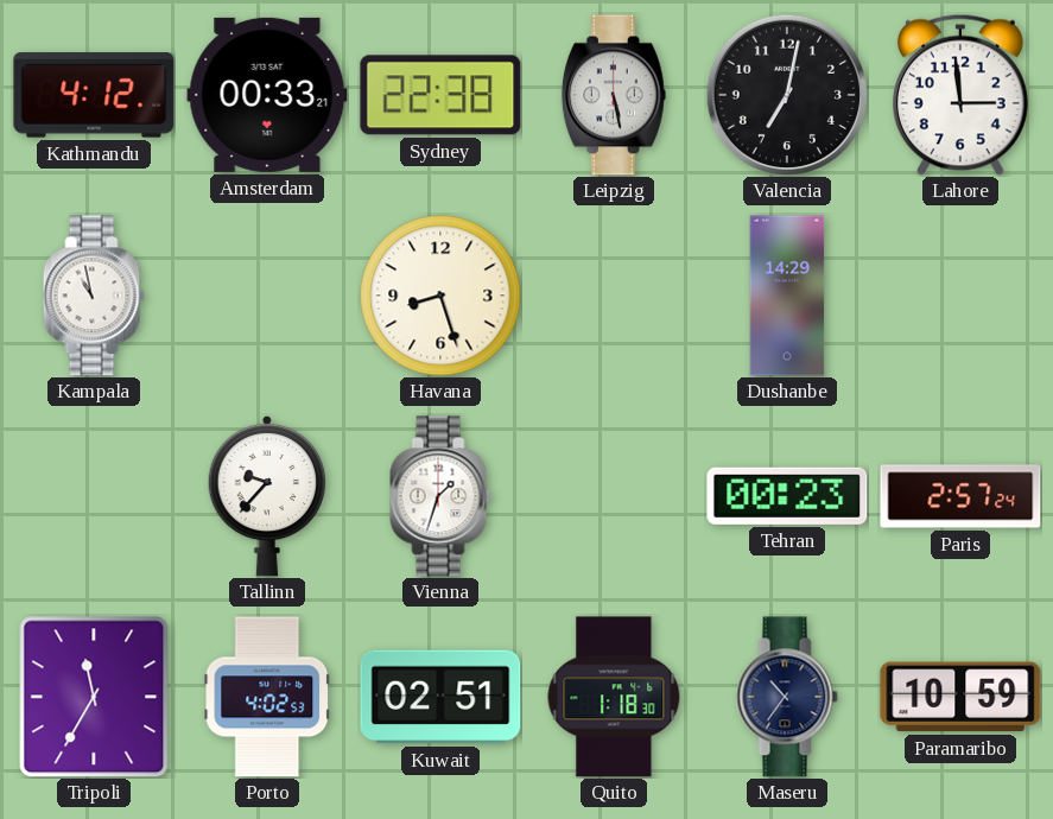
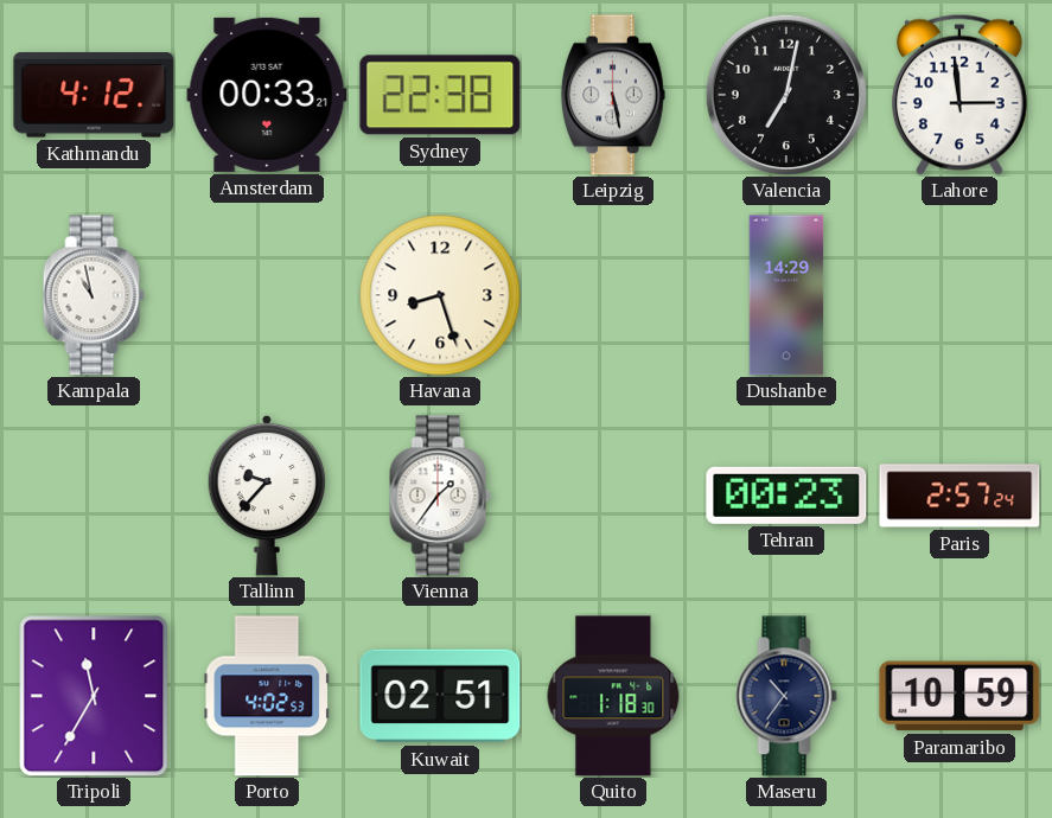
Vienna: 1:33 -> 1:36 (440, 496)
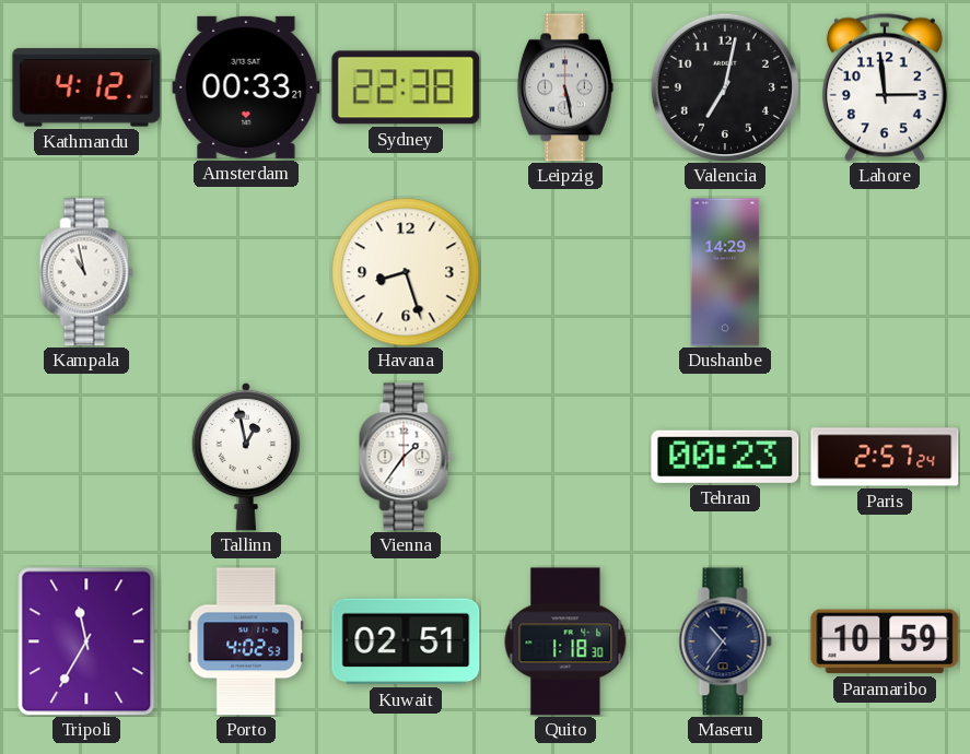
Tallinn: 9:37 -> 12:58 (246, 457)
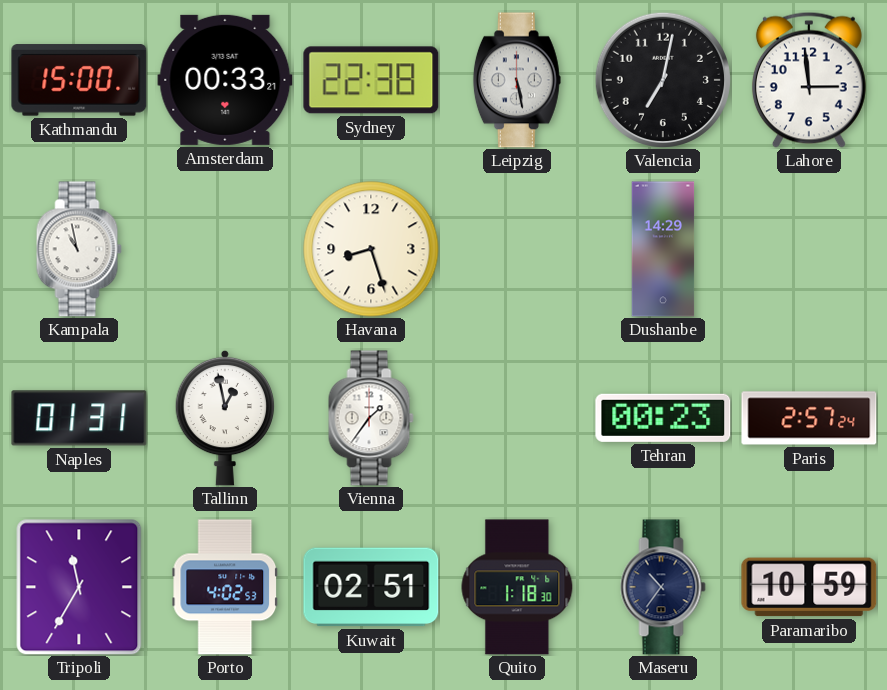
Kathmandu: 4:12 -> 15:00 (79, 80)
Naples: none -> 01:31 (79, 418)
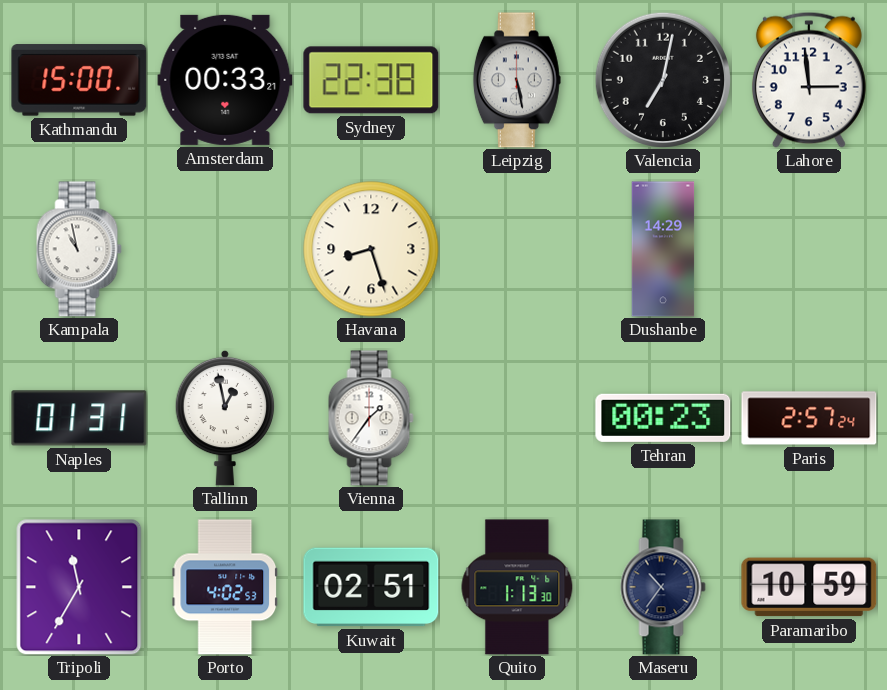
Quito: 1:18 -> 1:13 (517, 587)
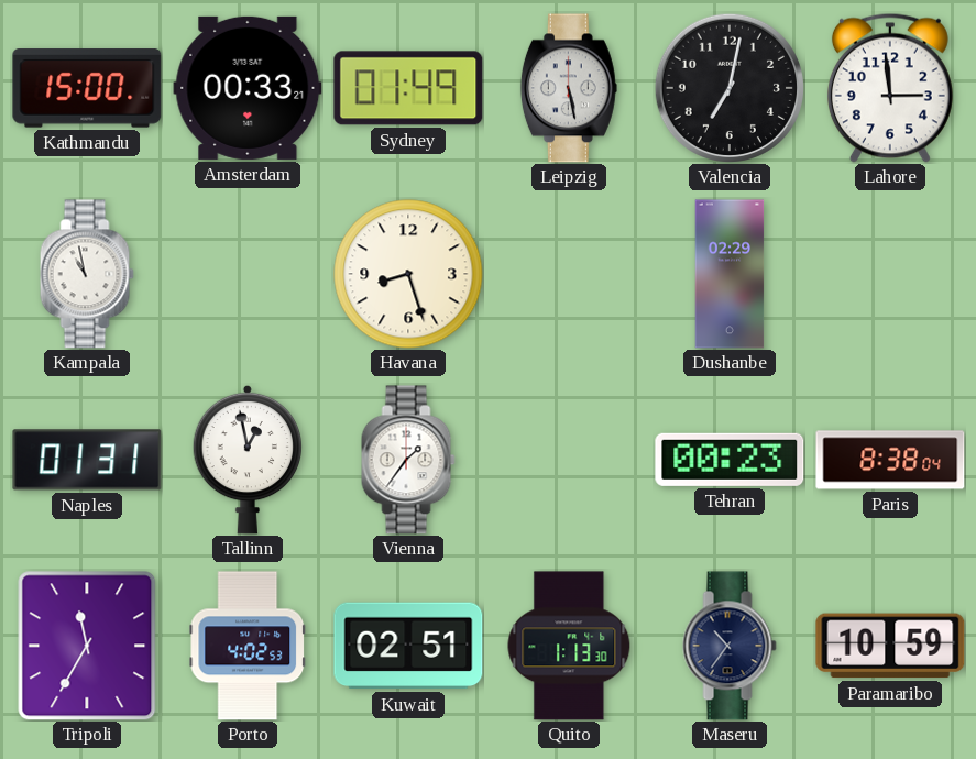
Sydney: 22:38 -> 01:49 (408, 88)
Dushanbe: 14:29 -> 02:29 (730, 274)
Paris: 2:57 -> 8:38 (890, 460)
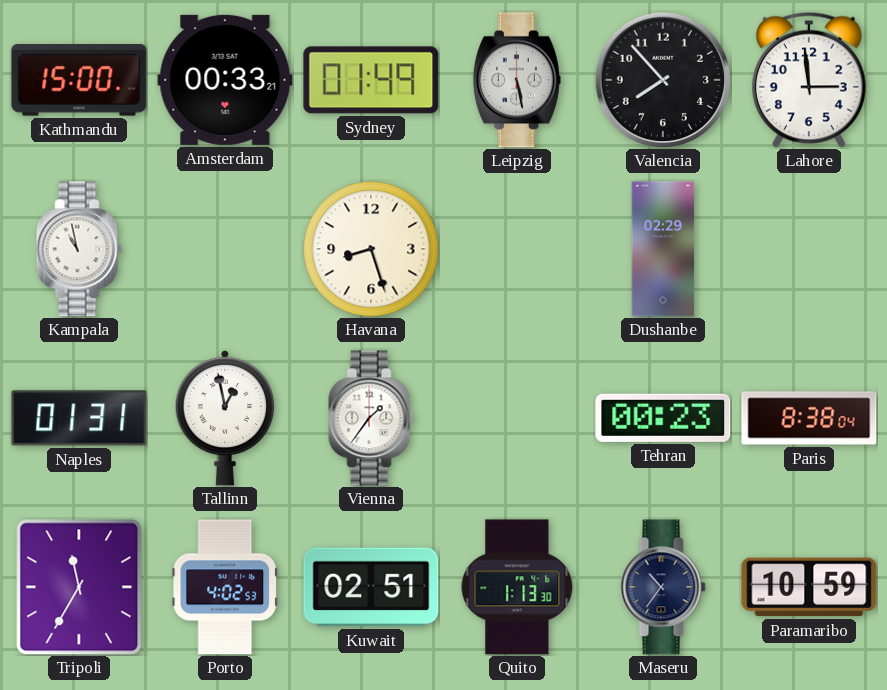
Valencia: 7:02 -> 7:53 (663, 80)
